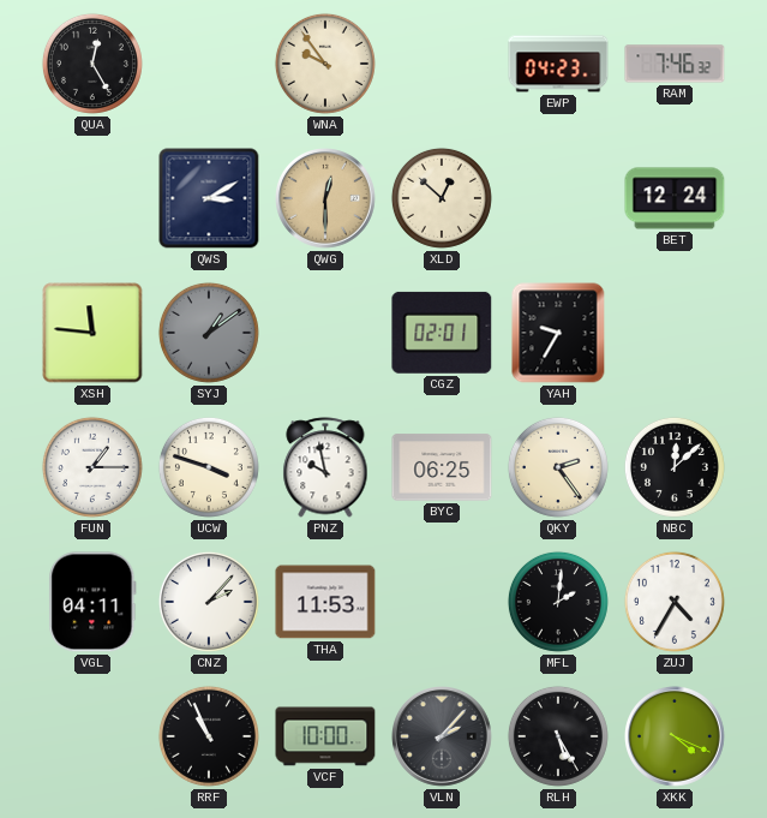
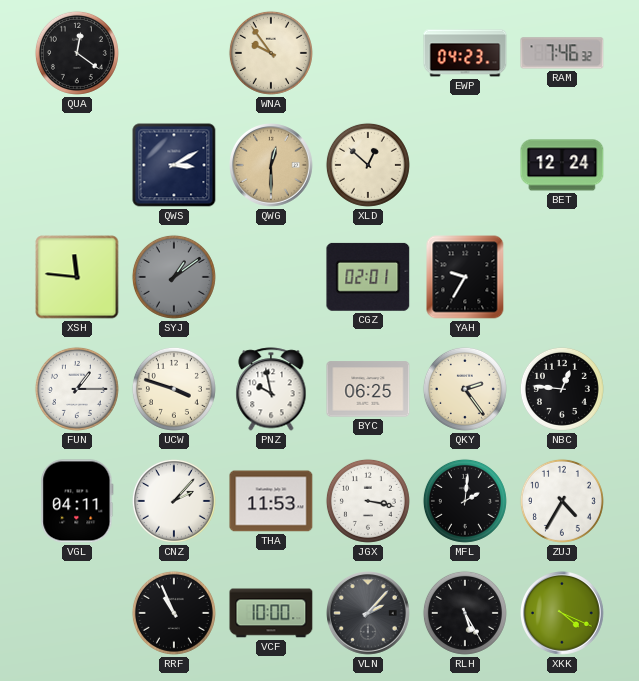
QUA: 12:25 -> 12:21 (77, 53)
NBC: 12:08 -> 12:46 (562, 389)
JGX: none -> 3:17 (368, 501)
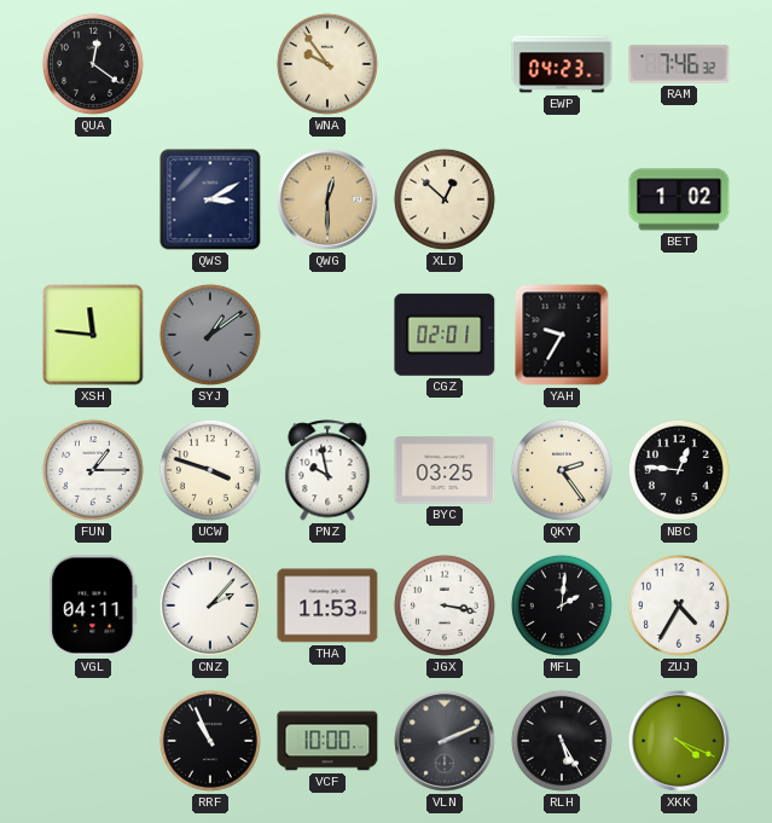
BET: 12:24 -> 1:02 (679, 199)
BYC: 06:25 -> 03:25 (445, 470)
VLN: 2:07 -> 2:11 (446, 742)
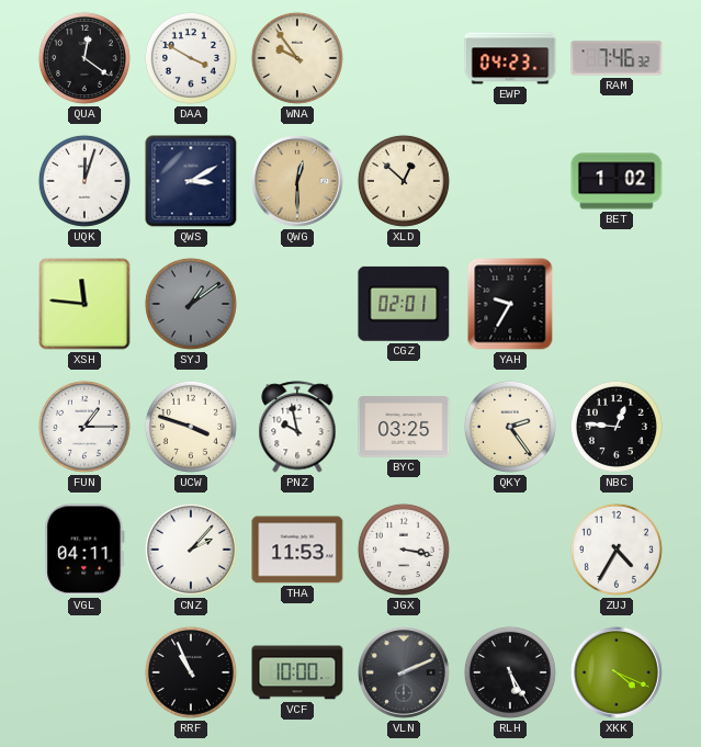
DAA: none -> 3:50 (191, 58)
UQK: none -> 12:03 (84, 181)
MFL: 2:01 -> none (562, 605)
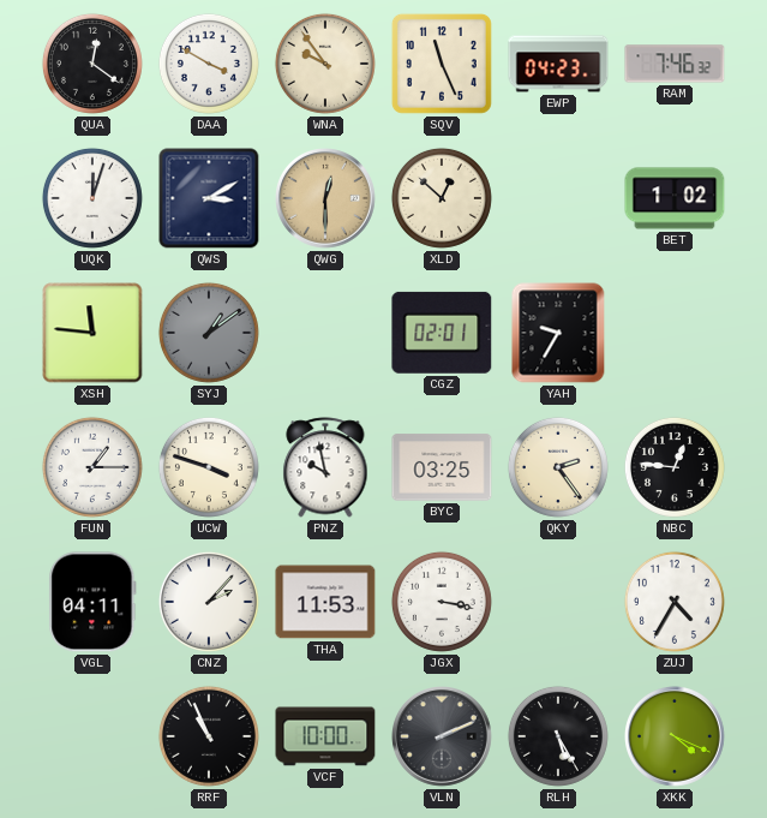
SQV: none -> 11:26 (442, 64)
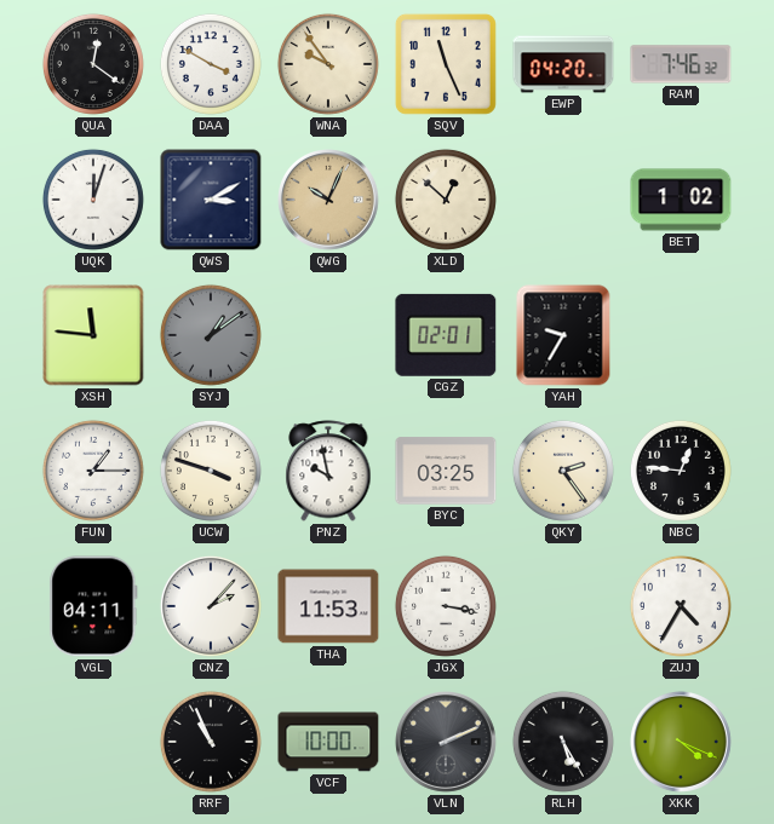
EWP: 04:23 -> 04:20 (563, 64)
QWG: 12:30 -> 10:04 (329, 201)
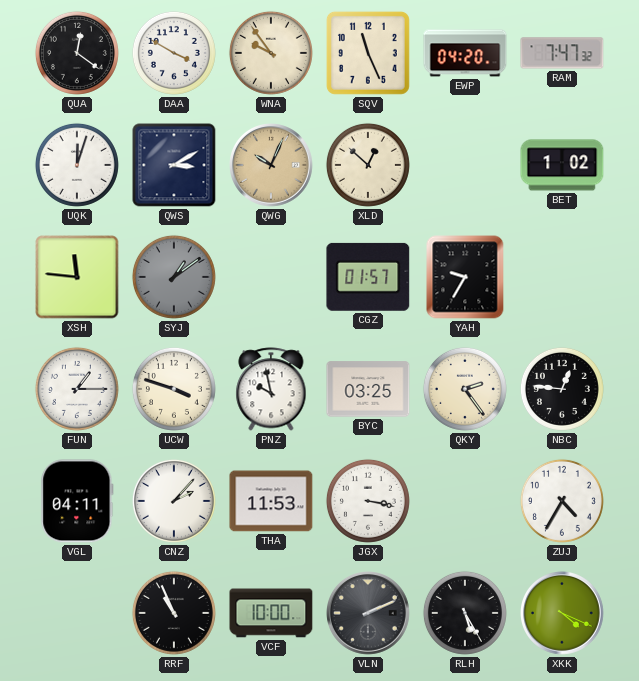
RAM: 7:46 -> 7:47 (562, 53)
CGZ: 02:01 -> 01:57 (368, 277)
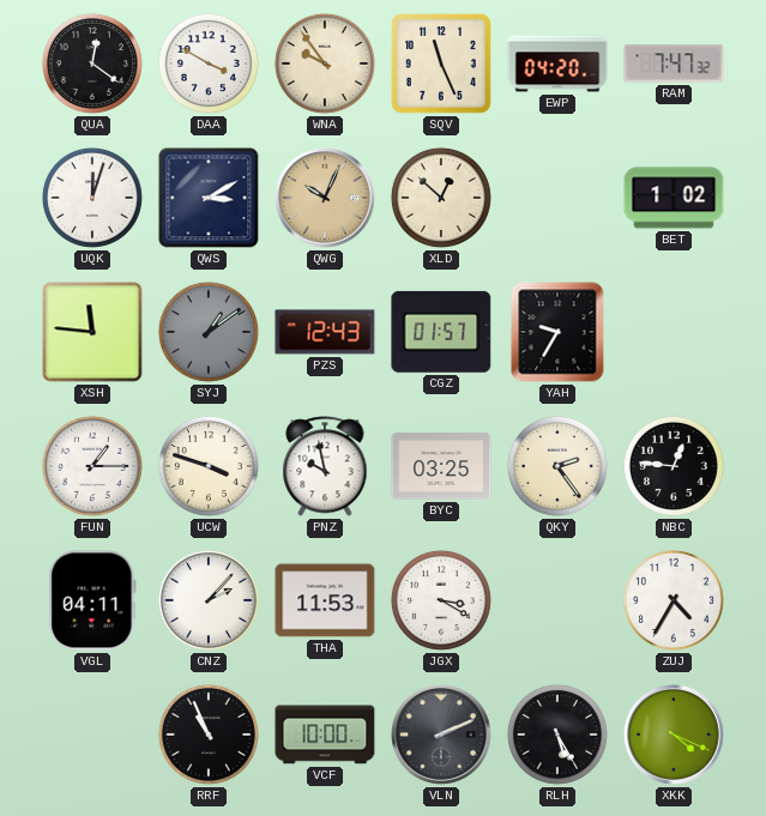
PZS: none -> 12:43 (325, 332)
JGX: 3:17 -> 3:20 (441, 600)
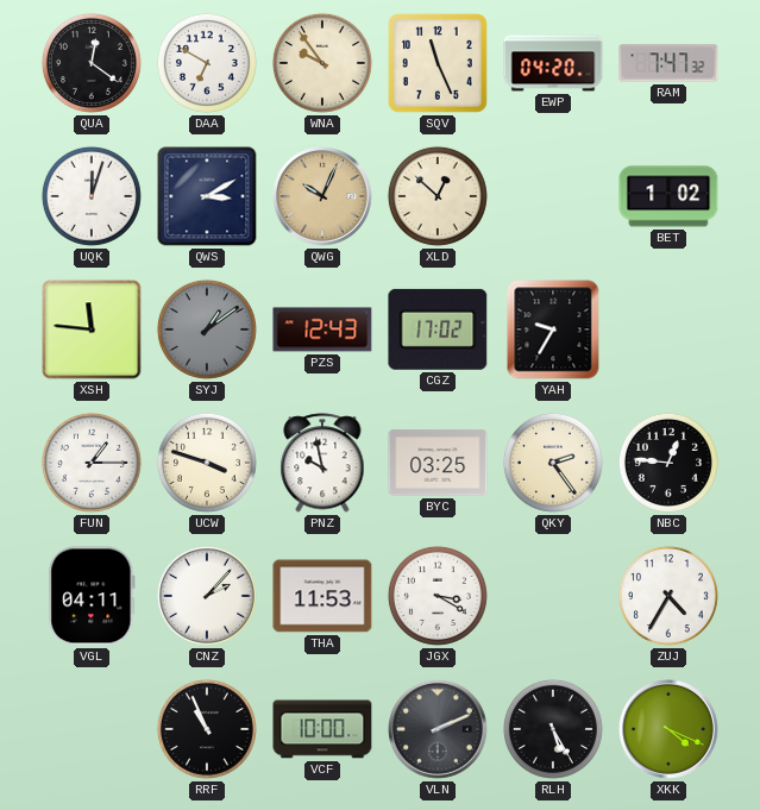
DAA: 3:50 -> 6:50 (207, 63)
CGZ: 01:57 -> 17:02 (438, 329)
